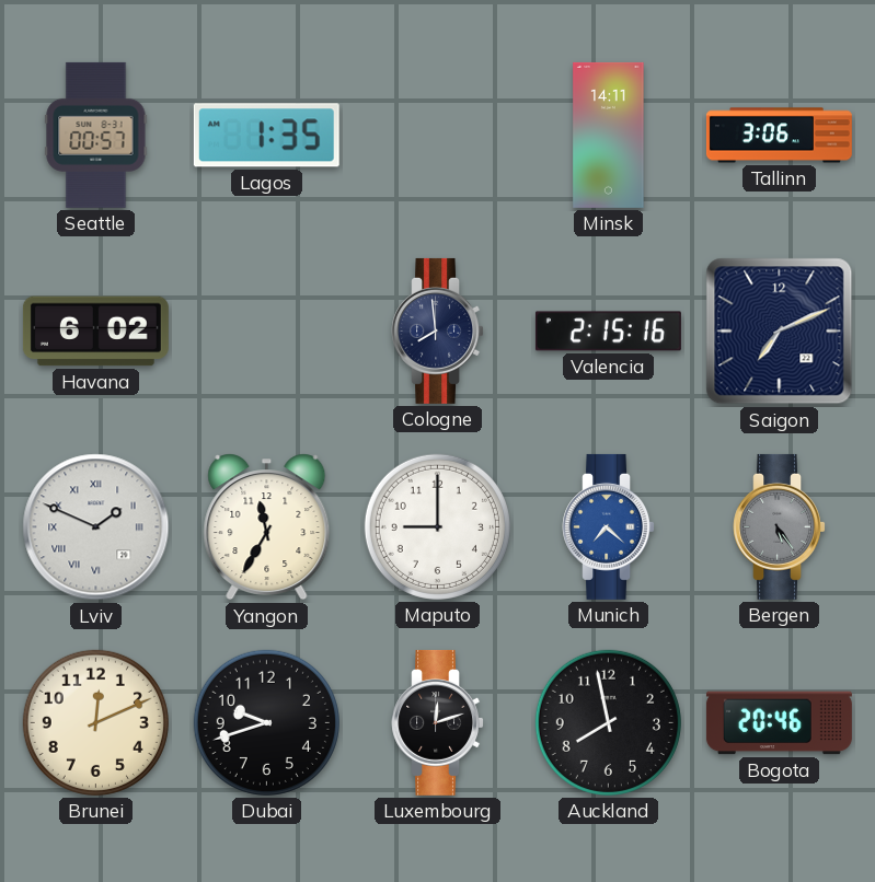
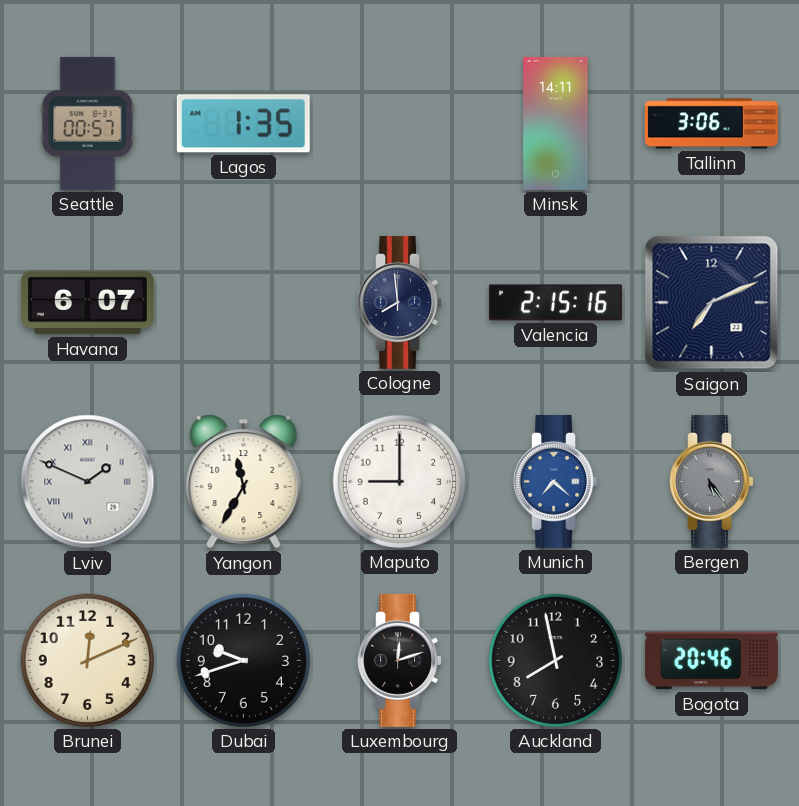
Havana: 6:02 -> 6:07 (87, 303)
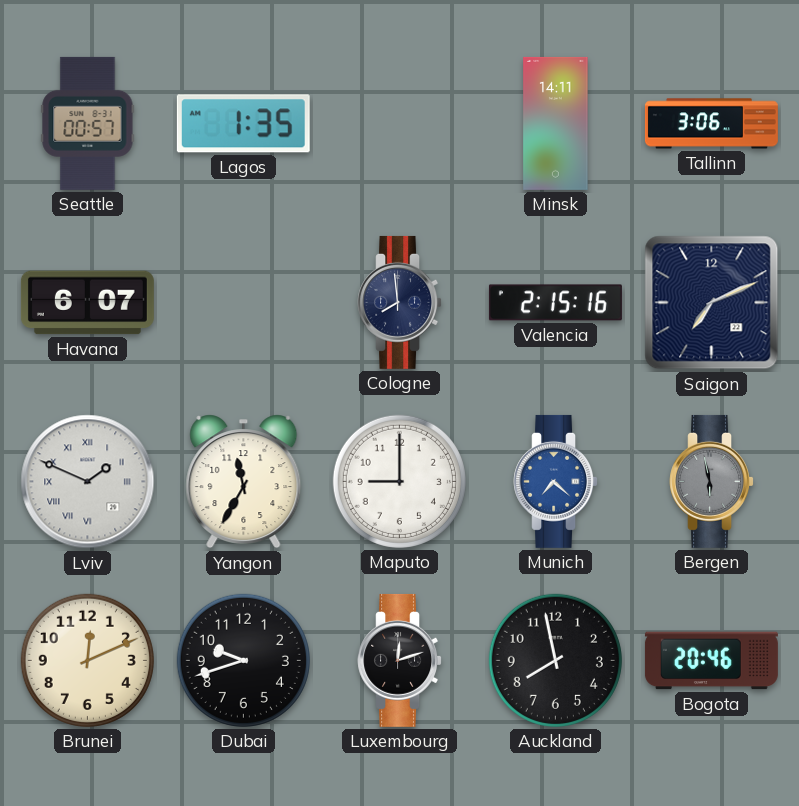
Bergen: 5:24 -> 5:58 (711, 481)
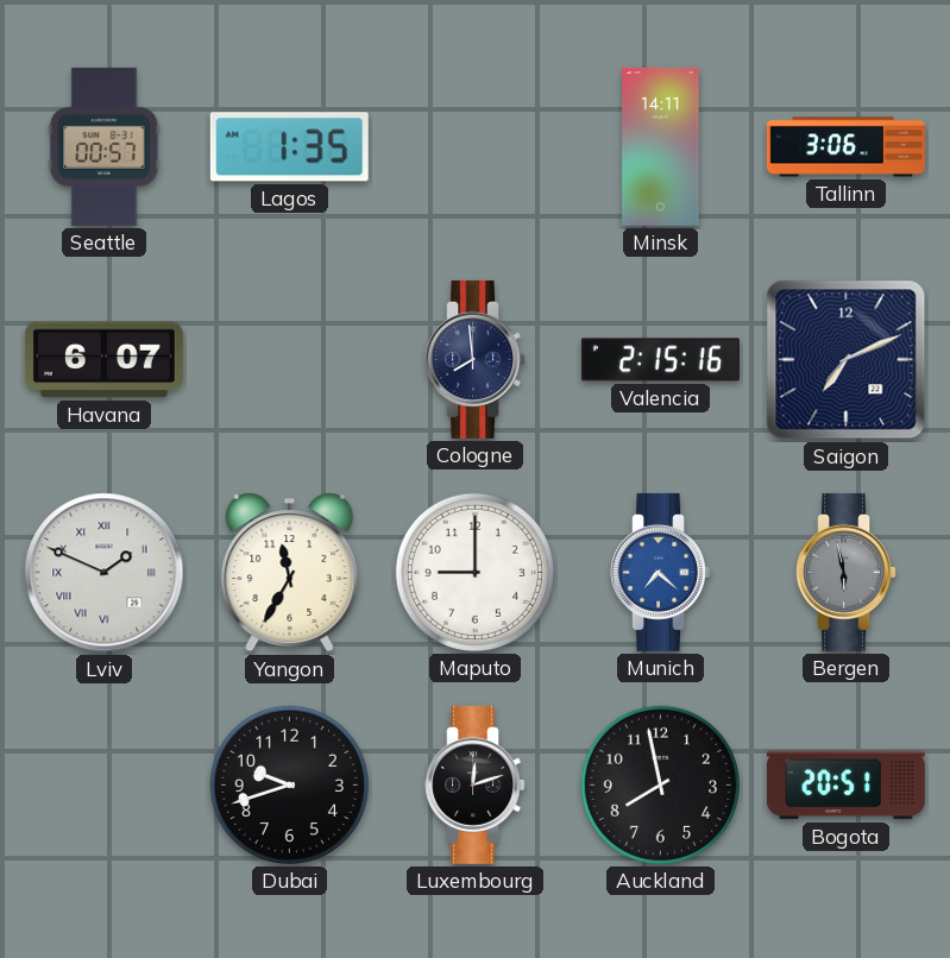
Brunei: 12:11 -> none (87, 660)
Bogota: 20:46 -> 20:51 (845, 786)
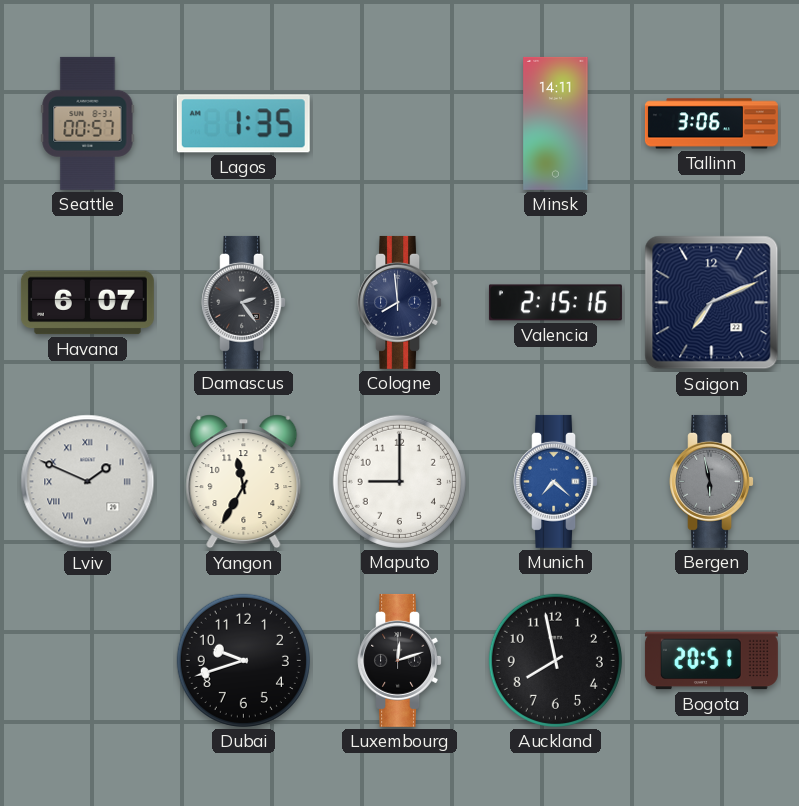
Damascus: none -> 2:24 (243, 302)
